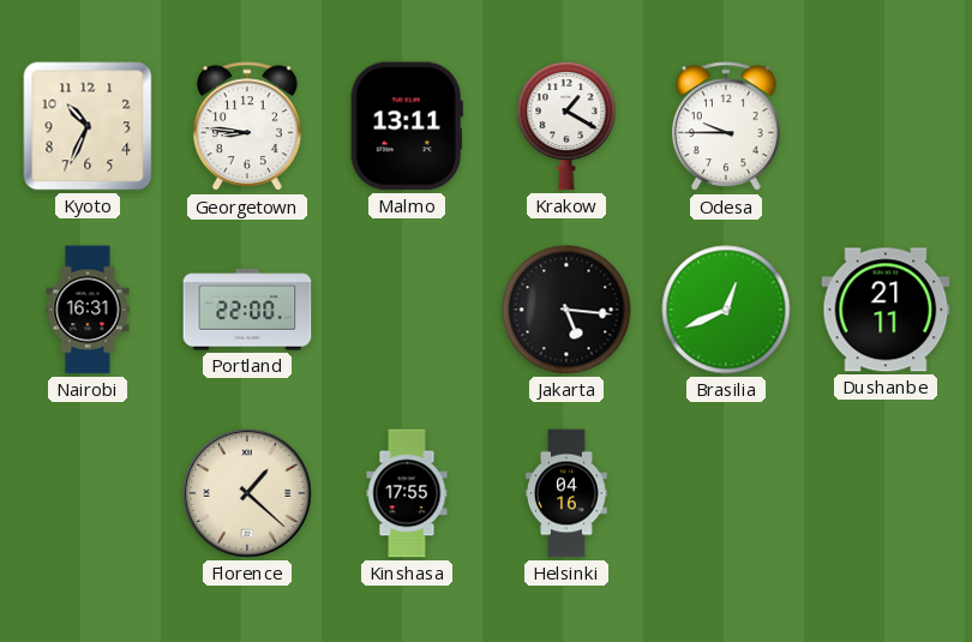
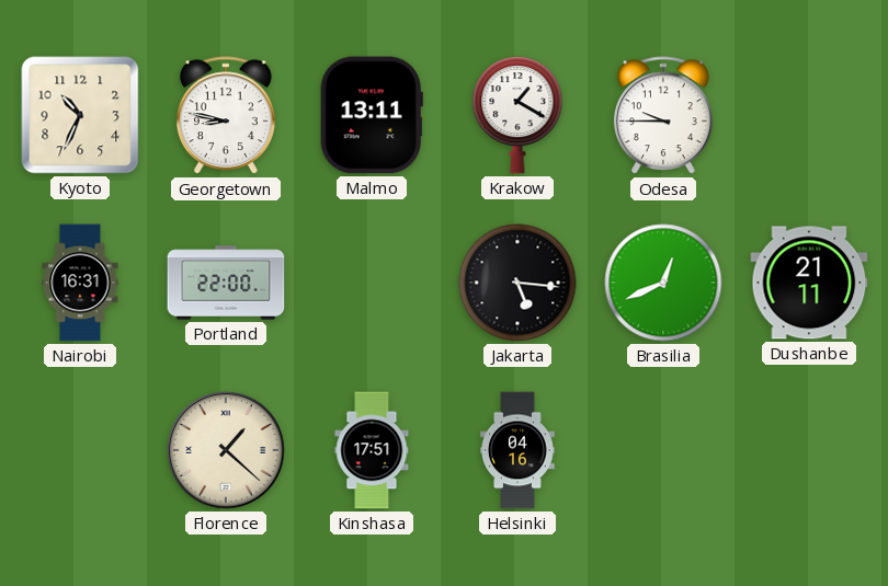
Georgetown: 8:46 -> 8:47 (226, 116)
Kinshasa: 17:55 -> 17:51 (372, 450)
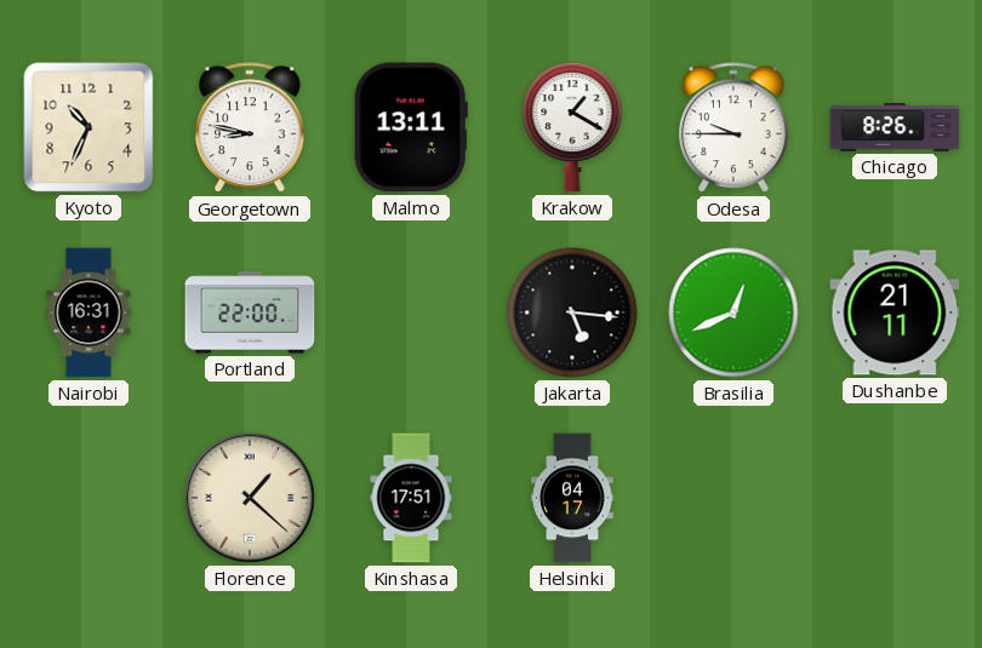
Chicago: none -> 8:26 (895, 128)
Helsinki: 04:16 -> 04:17 (573, 498)
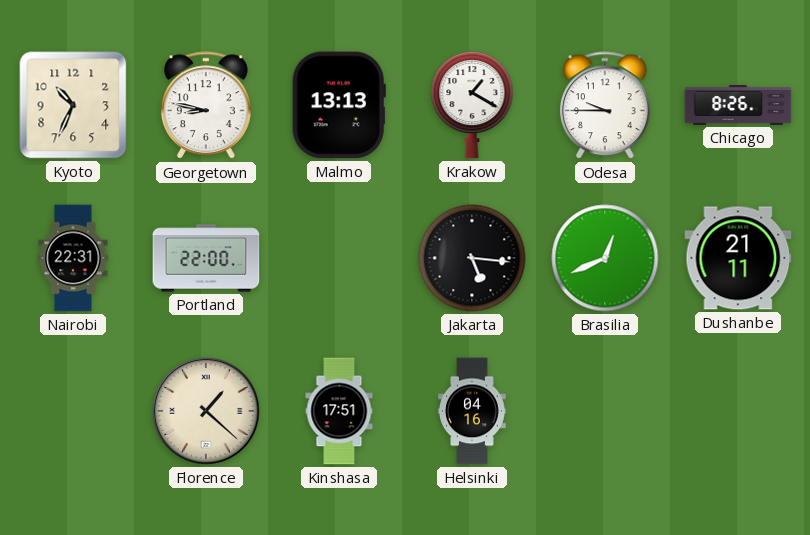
Malmo: 13:11 -> 13:13 (339, 105)
Nairobi: 16:31 -> 22:31 (73, 258)
Helsinki: 04:17 -> 04:16 (473, 411)
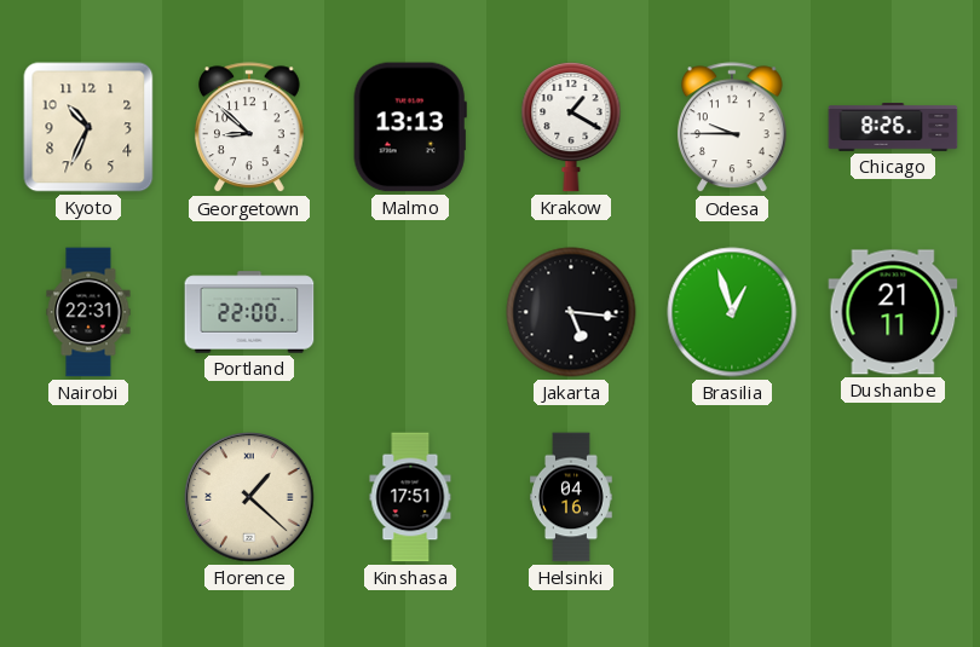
Georgetown: 8:47 -> 8:52 (249, 128)
Brasilia: 12:41 -> 12:57 (732, 312)
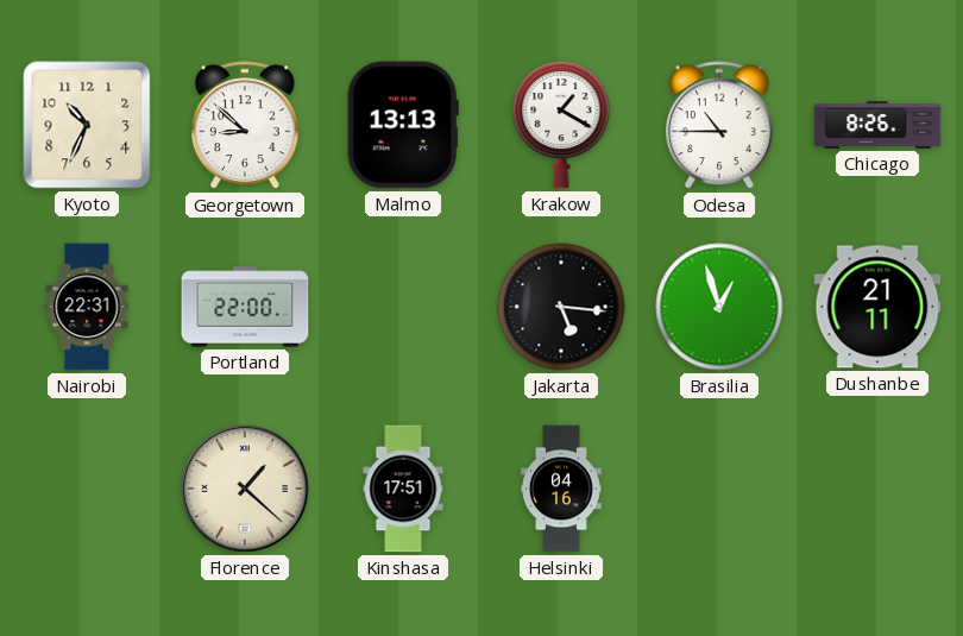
Odesa: 9:45 -> 10:45 (719, 126)
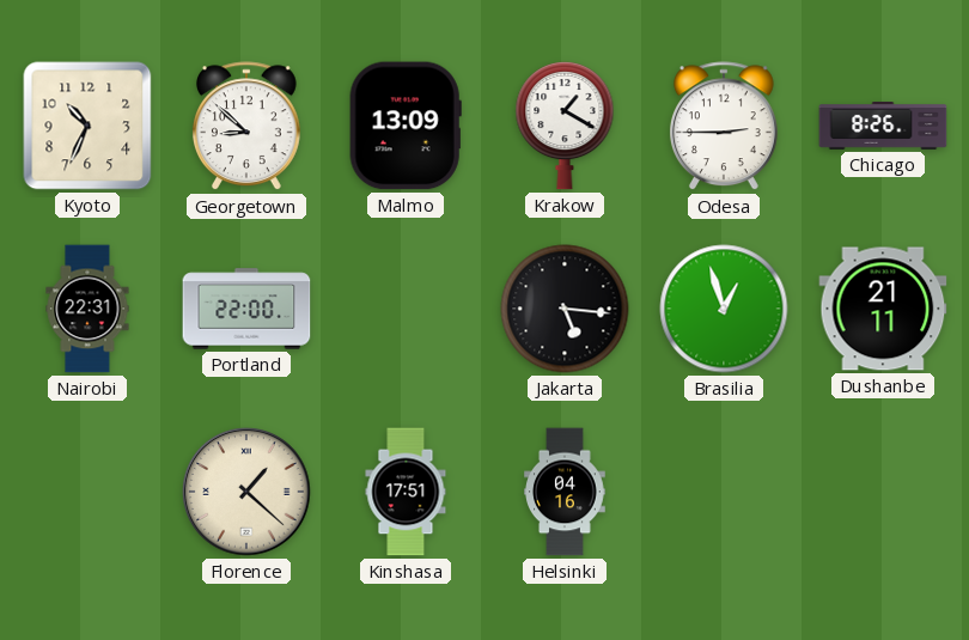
Malmo: 13:13 -> 13:09 (406, 126)
Odesa: 10:45 -> 2:45 (724, 127)
